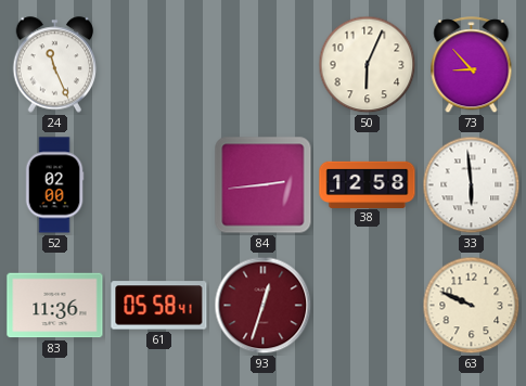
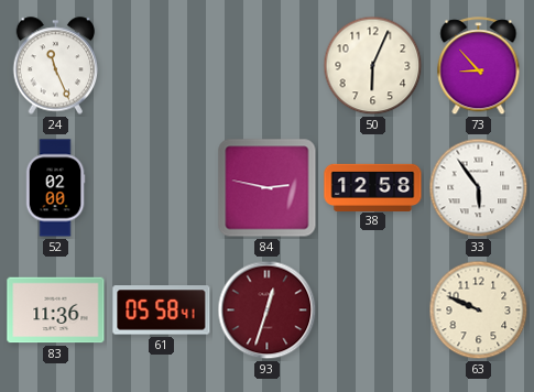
84: 2:44 -> 2:47 (268, 188)
33: 5:59 -> 5:54 (479, 188)
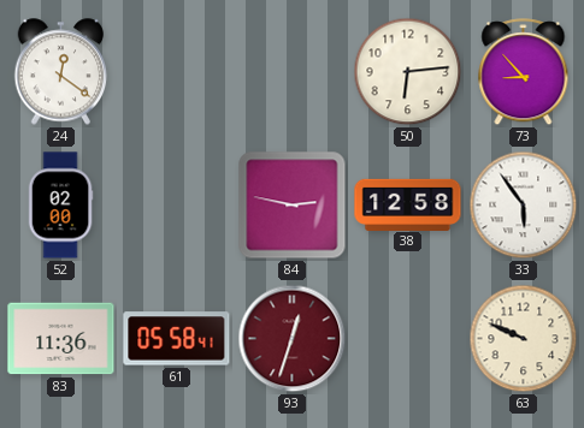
24: 11:26 -> 12:21 (61, 72)
50: 6:04 -> 6:14 (408, 72)
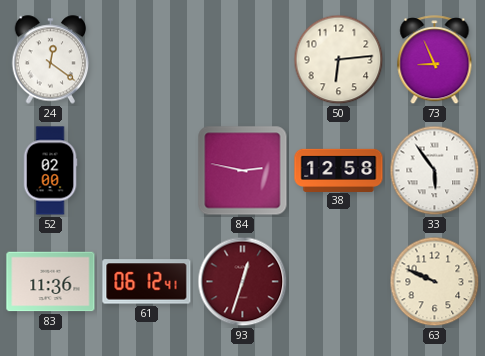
73: 8:53 -> 8:56 (435, 60)
61: 05:58 -> 06:12 (147, 282)
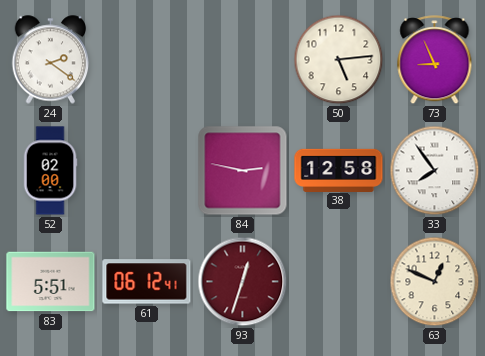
24: 12:21 -> 2:21 (51, 60)
50: 6:14 -> 5:14 (339, 60)
33: 5:54 -> 7:54 (435, 171)
83: 11:36 -> 5:51 (51, 282)
63: 9:49 -> 12:49 (435, 282)
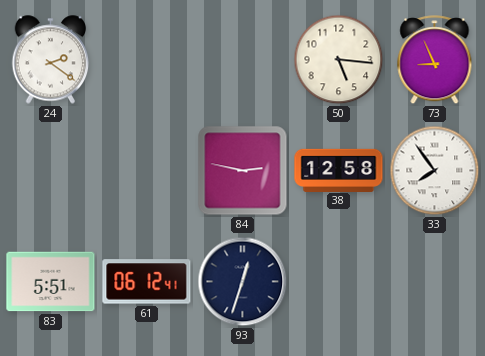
50: 5:14 -> 5:16 (339, 60)
52: 02:00 -> none (50, 171)
93 dial: burgundy -> navy (243, 282)
63: 12:49 -> none (435, 282)
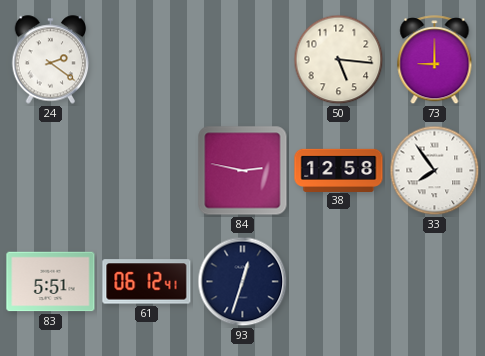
73: 8:56 -> 9:00 (435, 60)
